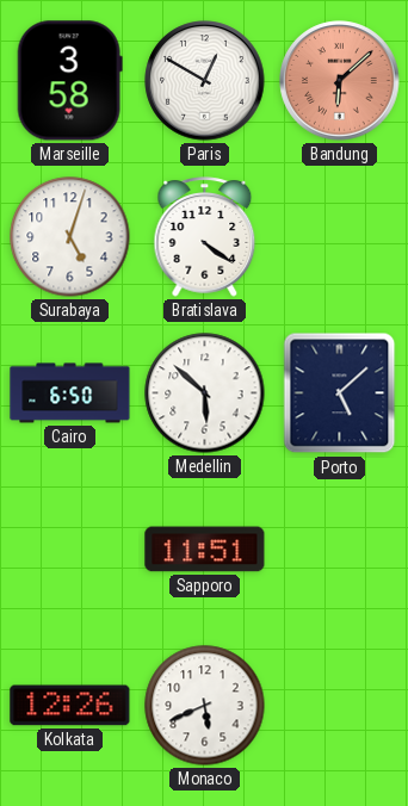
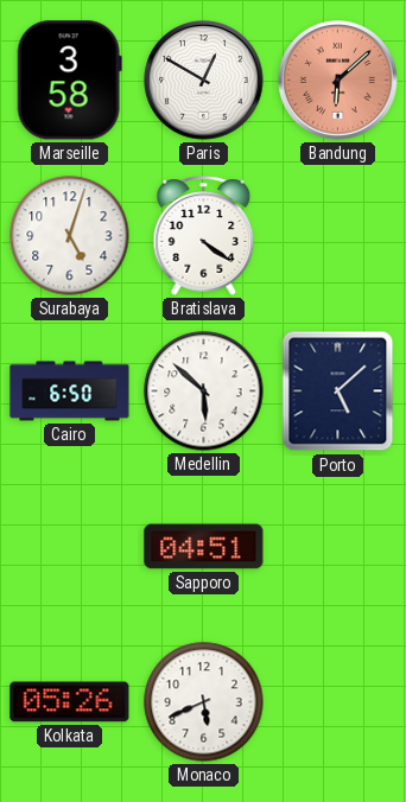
Sapporo: 11:51 -> 04:51 (204, 547)
Kolkata: 12:26 -> 05:26 (70, 702)
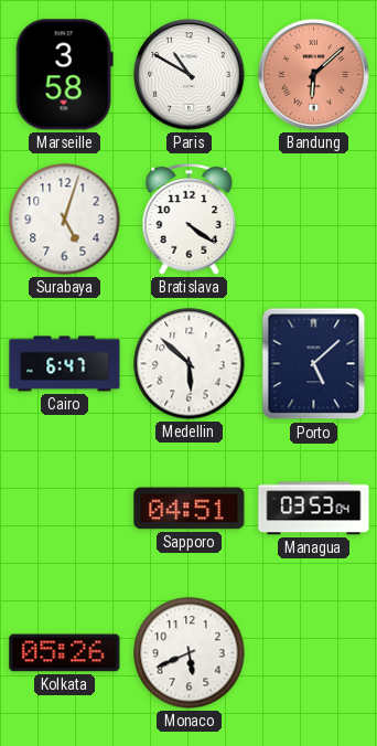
Paris: 12:50 -> 10:50 (190, 75)
Cairo: 6:50 -> 6:47 (65, 364)
Managua: none -> 03:53 (314, 509)
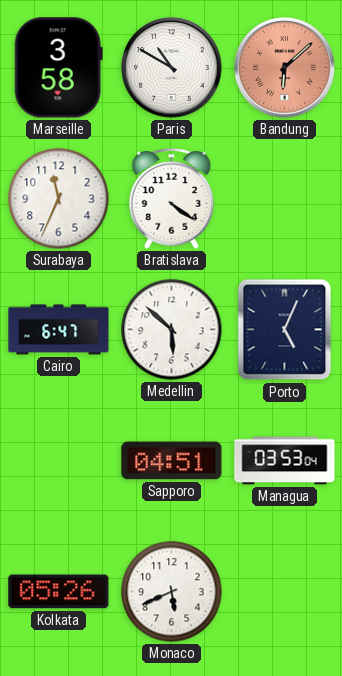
Surabaya: 5:03 -> 11:34 (59, 199)
Porto: 5:08 -> 5:04 (285, 330)
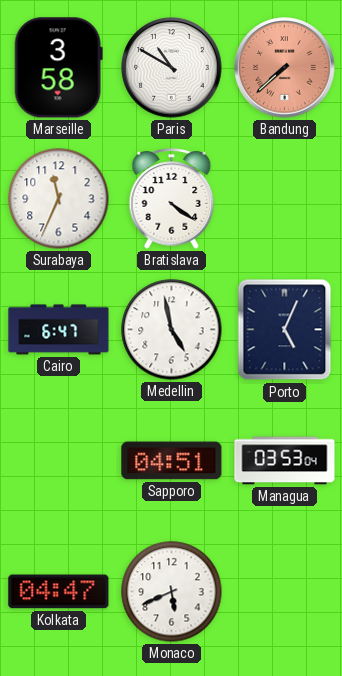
Bandung: 6:08 -> 7:38 (285, 68)
Medellin: 5:52 -> 4:58 (172, 330)
Kolkata: 05:26 -> 04:47 (59, 592)
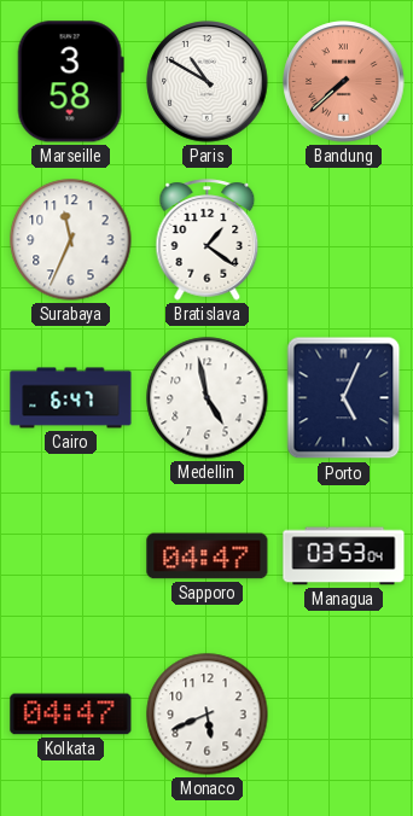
Bratislava: 4:21 -> 1:21 (208, 240)
Sapporo: 04:51 -> 04:47 (208, 556)
